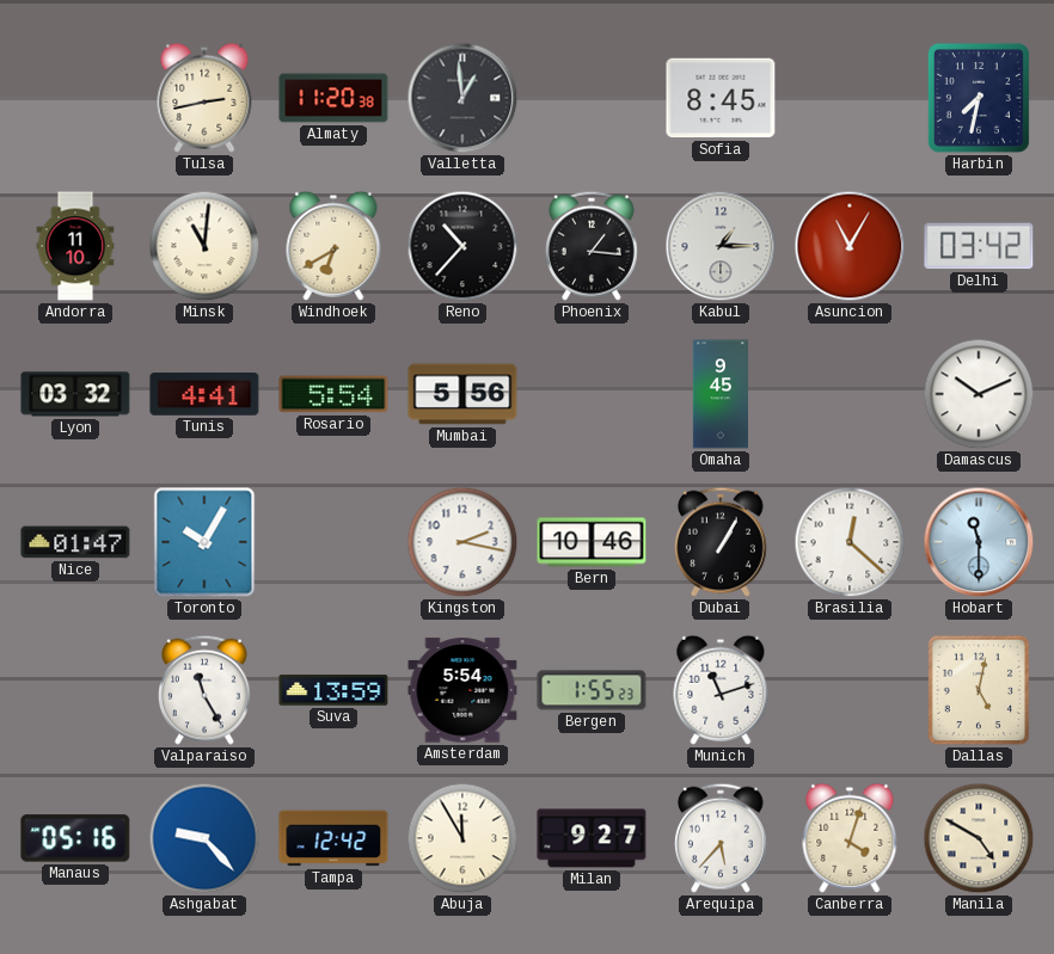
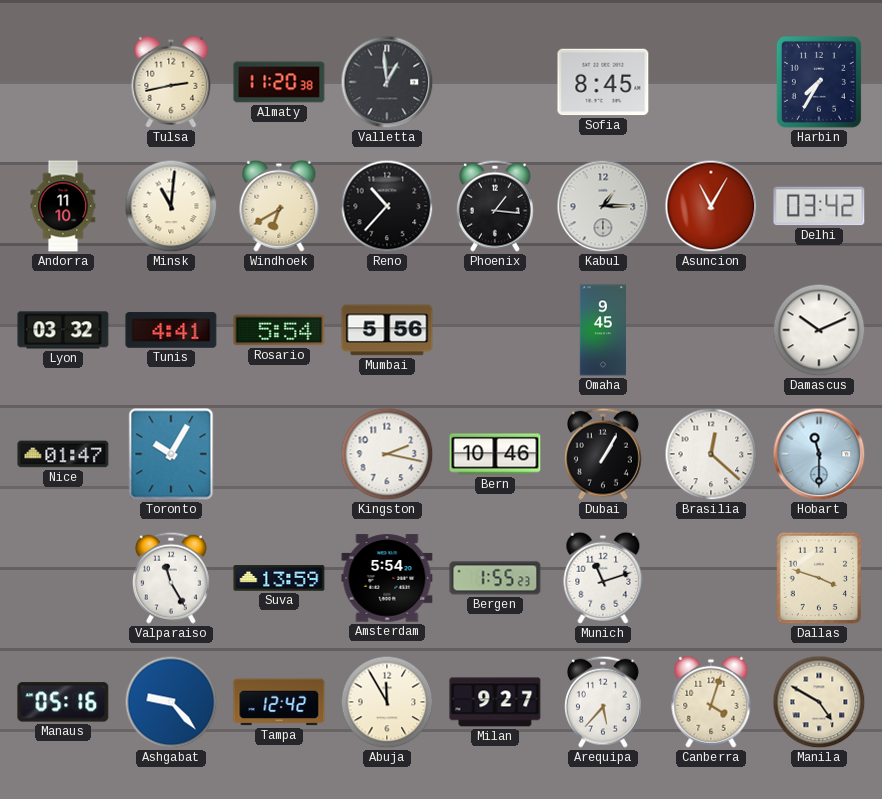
Harbin: 7:32 -> 7:35 (819, 82)
Dallas: 5:02 -> 3:48 (819, 578)
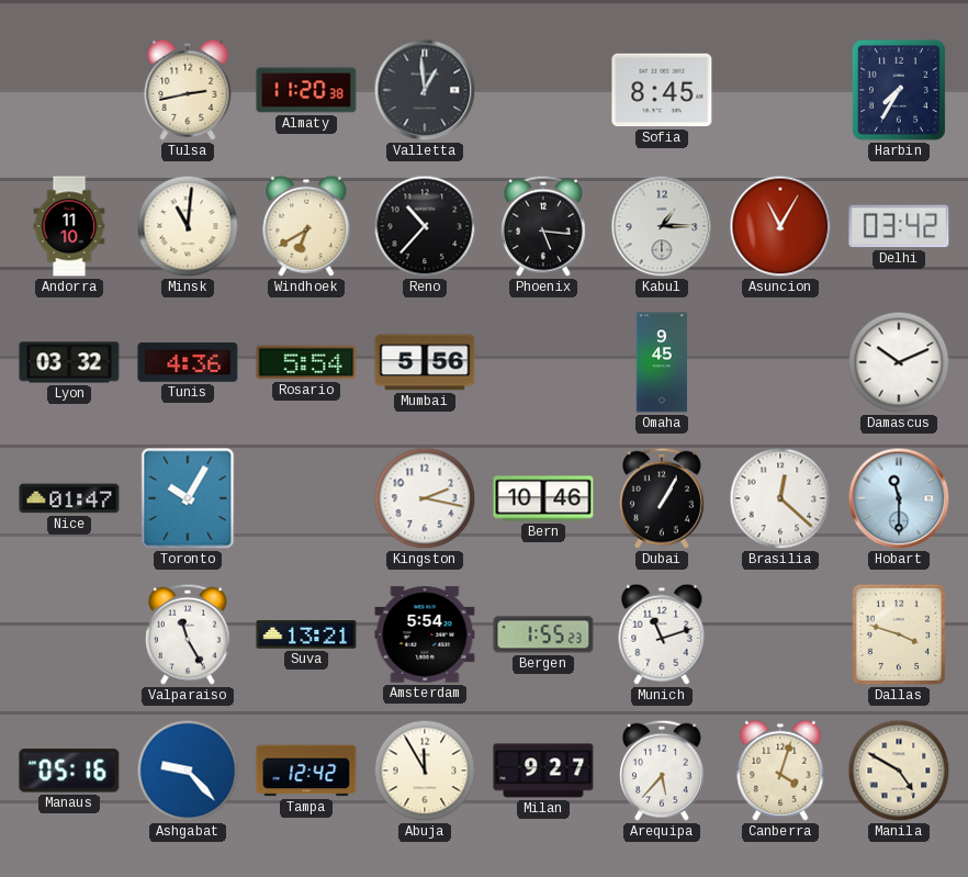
Phoenix: 1:16 -> 5:16 (543, 226)
Tunis: 4:41 -> 4:36 (188, 362)
Suva: 13:59 -> 13:21 (306, 634)
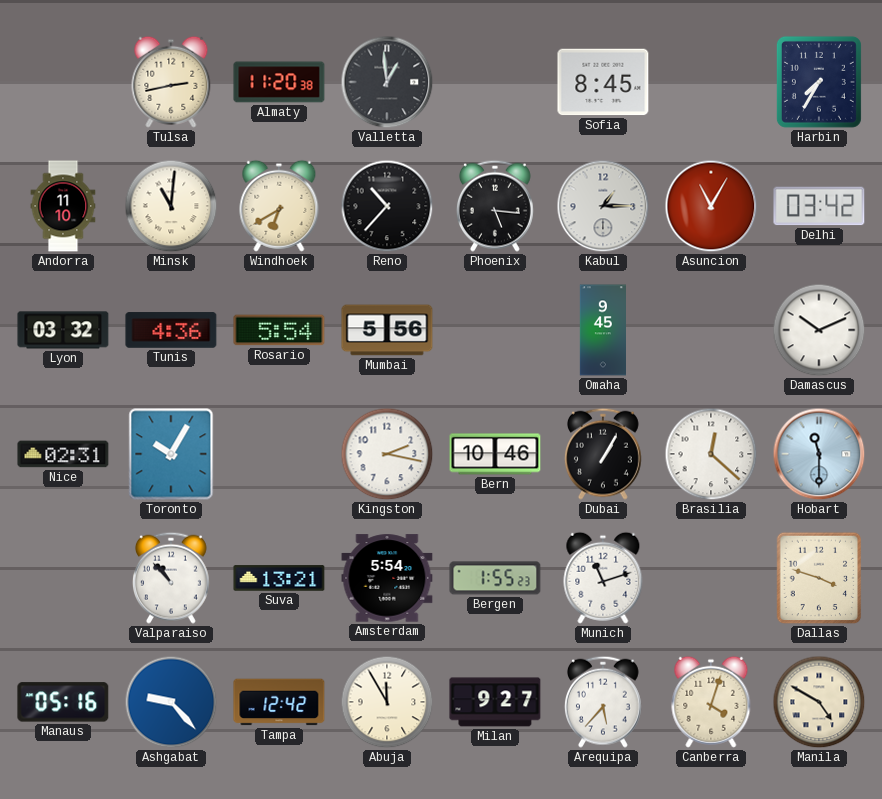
Nice: 01:47 -> 02:31 (63, 454)
Valparaiso: 11:25 -> 10:53 (171, 578)
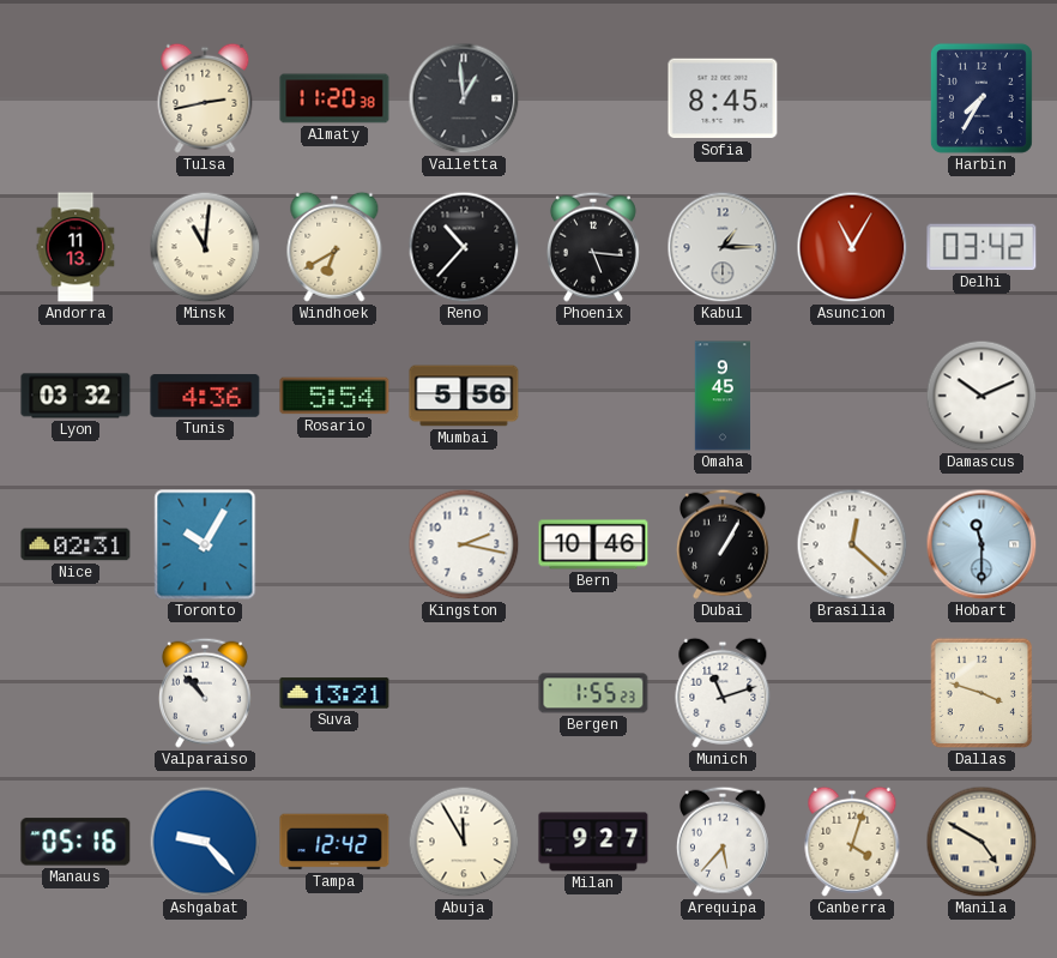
Andorra: 11:10 -> 11:13 (75, 247)
Amsterdam: 5:54 -> none (387, 578)
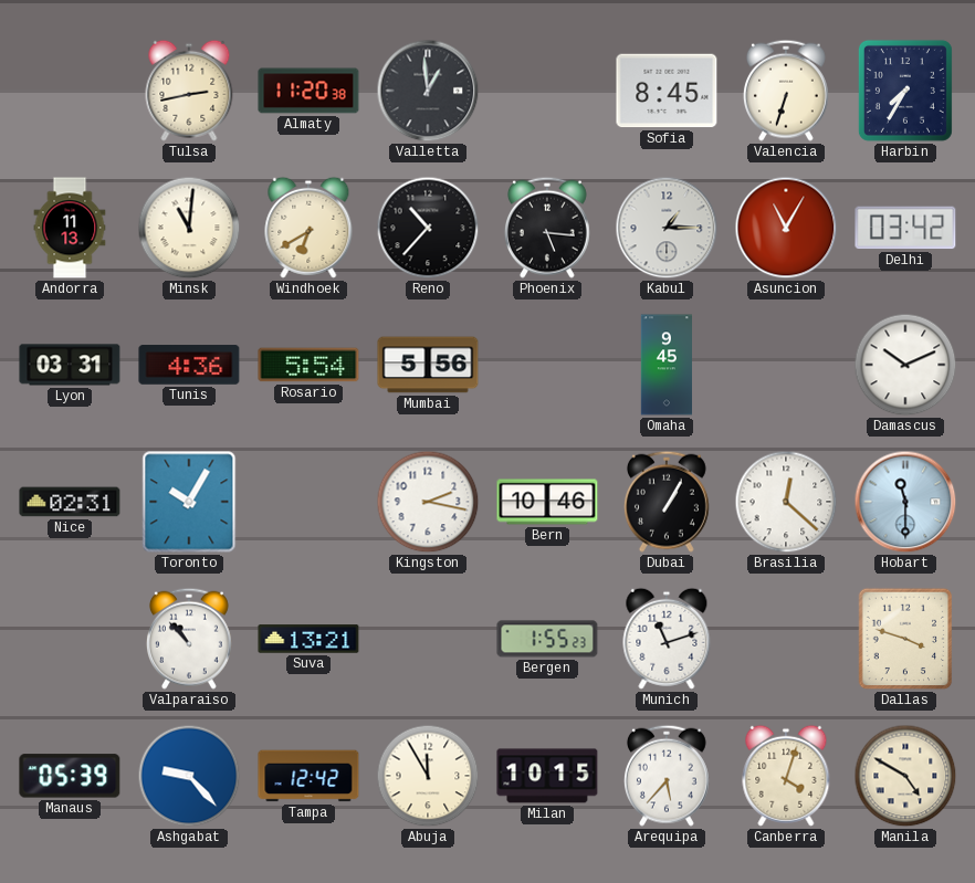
Valencia: none -> 6:33 (786, 91)
Lyon: 03:32 -> 03:31 (70, 365)
Manaus: 05:16 -> 05:39 (70, 776)
Milan: 9:27 -> 10:15 (547, 776)
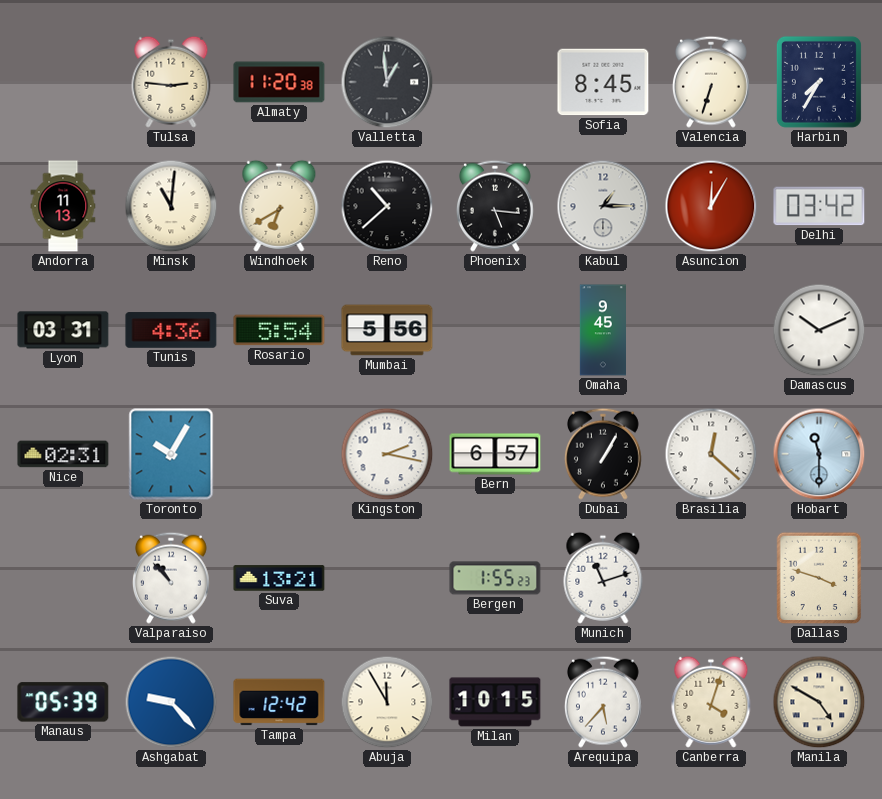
Tulsa: 2:43 -> 2:46 (171, 82)
Reno: 10:37 -> 10:38 (387, 206)
Asuncion: 11:05 -> 12:05 (711, 206)
Bern: 10:46 -> 6:57 (495, 454)
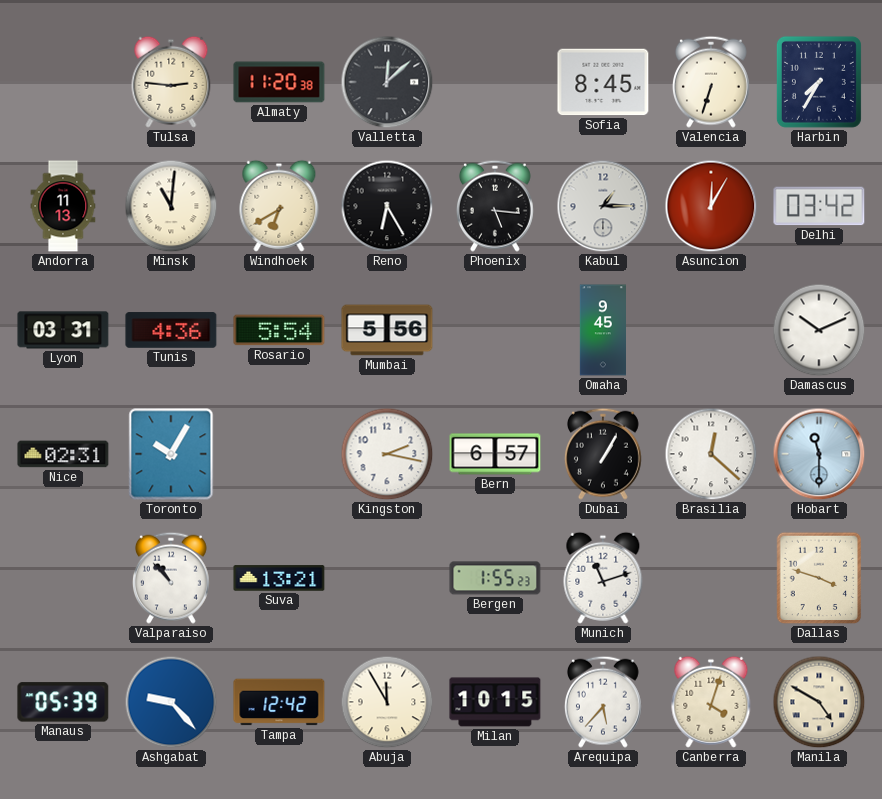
Valletta: 12:59 -> 12:08 (387, 82)
Reno: 10:38 -> 6:25 (387, 206)
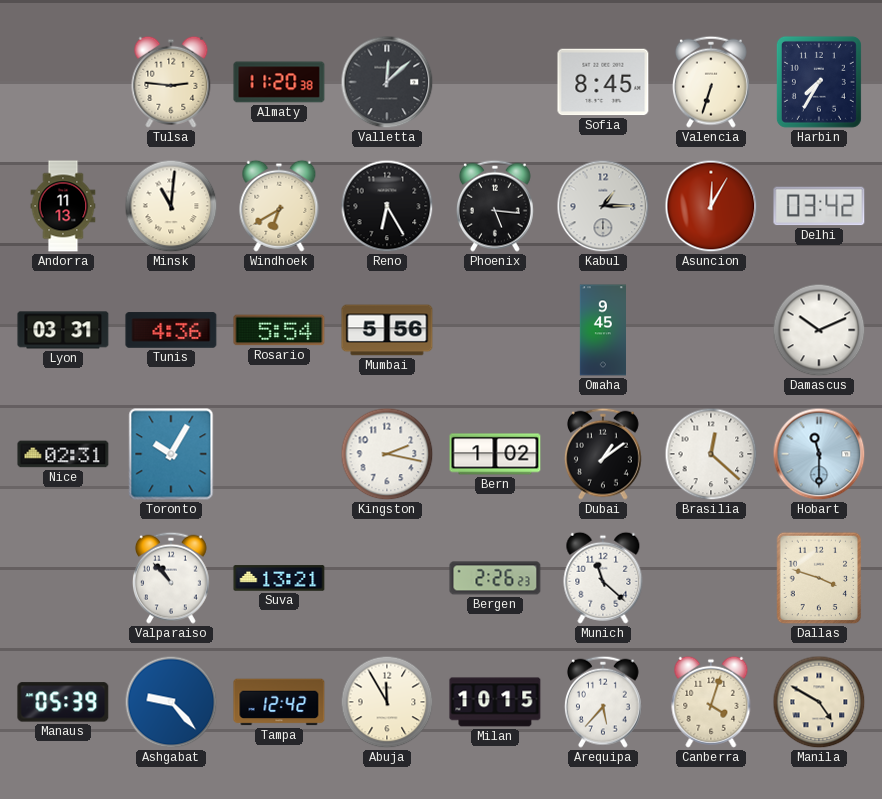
Bern: 6:57 -> 1:02 (495, 454)
Dubai: 1:05 -> 1:09 (603, 454)
Bergen: 1:55 -> 2:26 (495, 578)
Munich: 11:12 -> 11:22 (603, 578)
